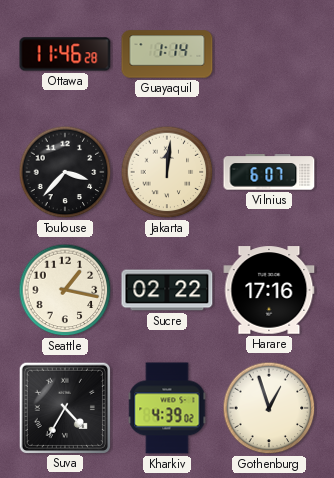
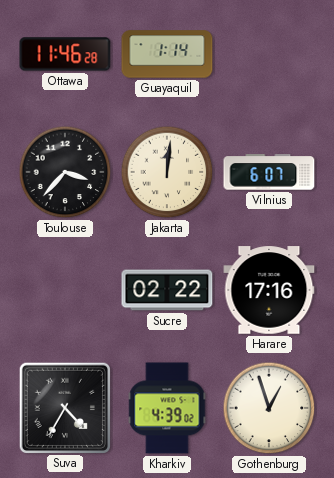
Seattle: 1:17 -> none (65, 290)
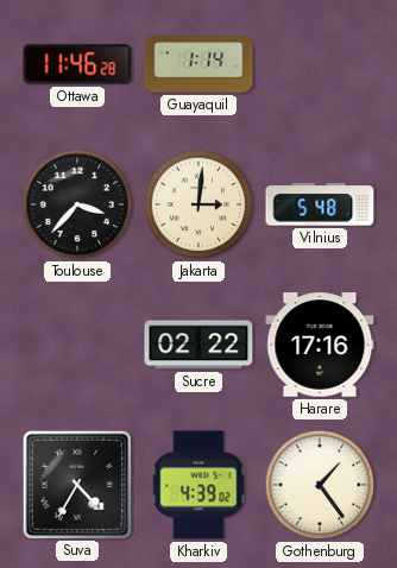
Jakarta: 12:01 -> 3:01 (198, 204)
Vilnius: 6:07 -> 5:48 (320, 204)
Gothenburg: 12:57 -> 1:24 (320, 485)
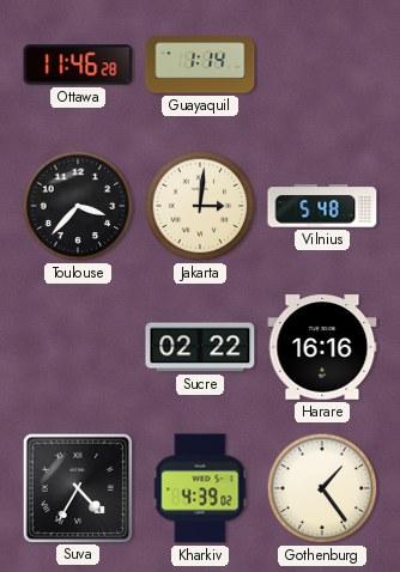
Harare: 17:16 -> 16:16 (322, 347)
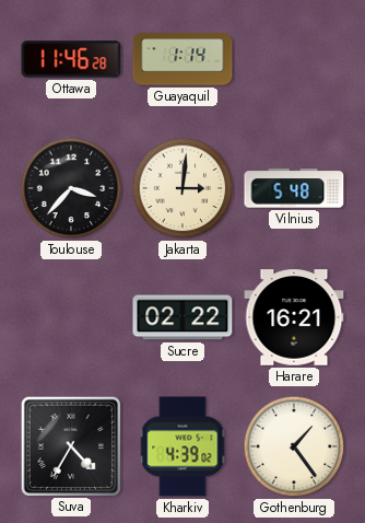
Harare: 16:16 -> 16:21 (294, 317)
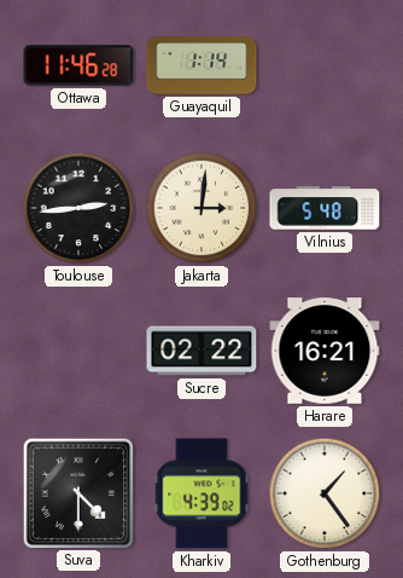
Toulouse: 3:37 -> 2:44 (78, 208)
Suva: 4:35 -> 4:30 (77, 492)
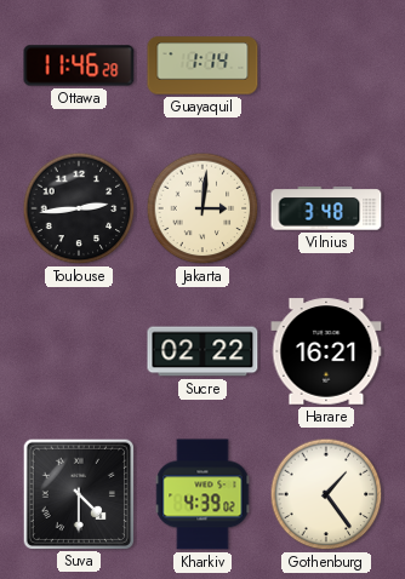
Vilnius: 5:48 -> 3:48 (326, 208)
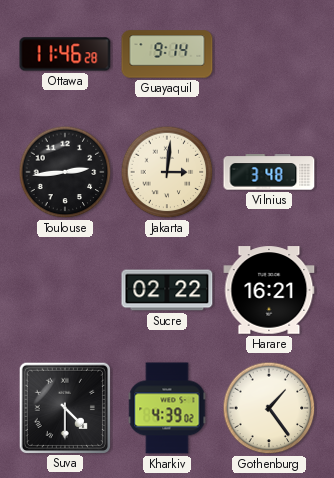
Guayaquil: 1:14 -> 9:14 (167, 54)
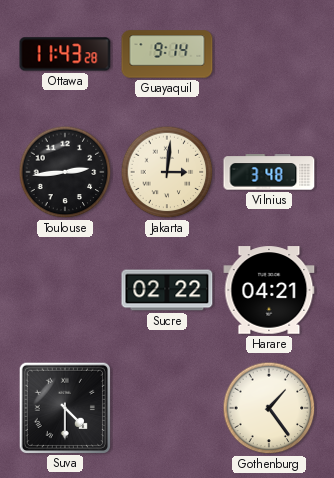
Ottawa: 11:46 -> 11:43 (65, 54)
Harare: 16:21 -> 04:21 (269, 290)
Kharkiv: 4:39 -> none (167, 408)
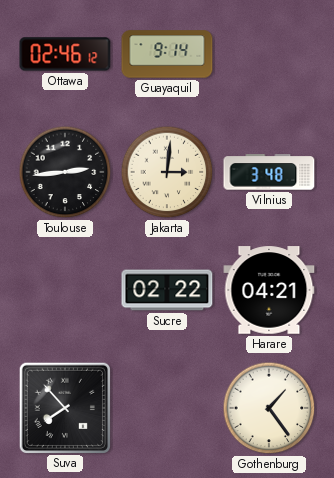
Ottawa: 11:43 -> 02:46 (65, 54)
Suva: 4:30 -> 7:53 (64, 407)
